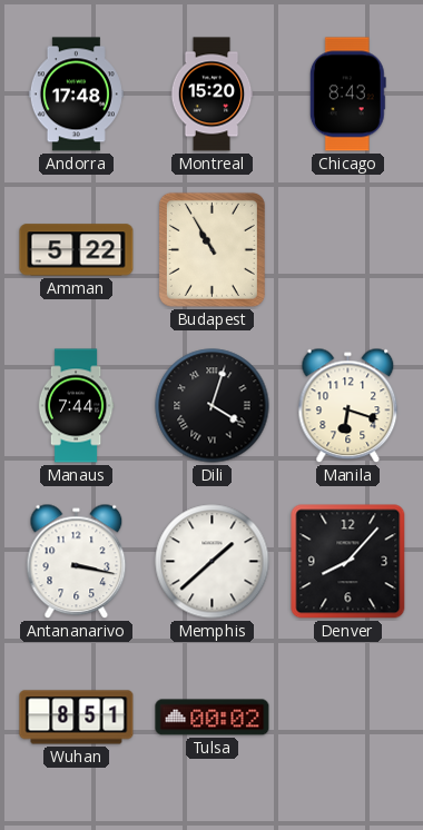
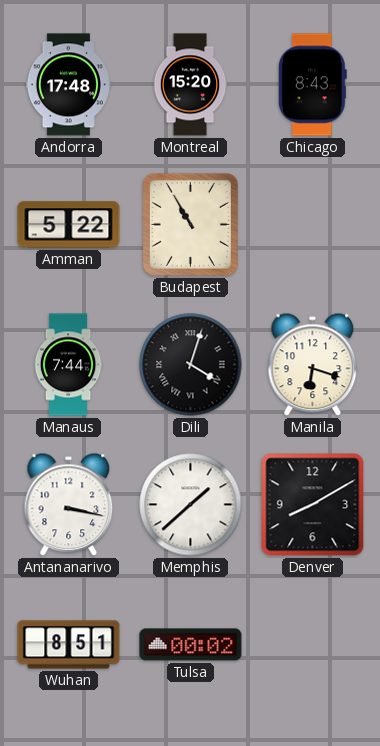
Denver: 8:07 -> 8:10 (313, 505)
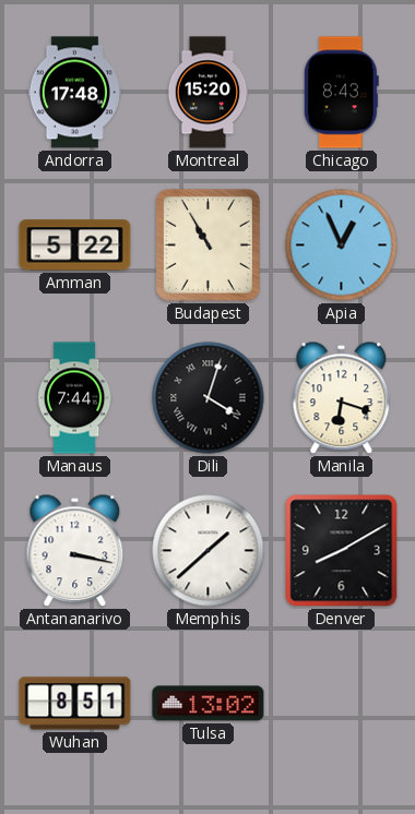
Apia: none -> 12:56 (342, 246)
Tulsa: 00:02 -> 13:02 (209, 704)
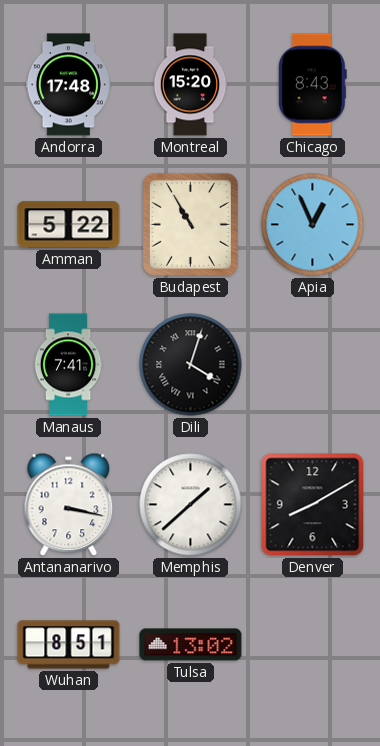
Manaus: 7:44 -> 7:41 (68, 365)
Manila: 6:18 -> none (342, 398)
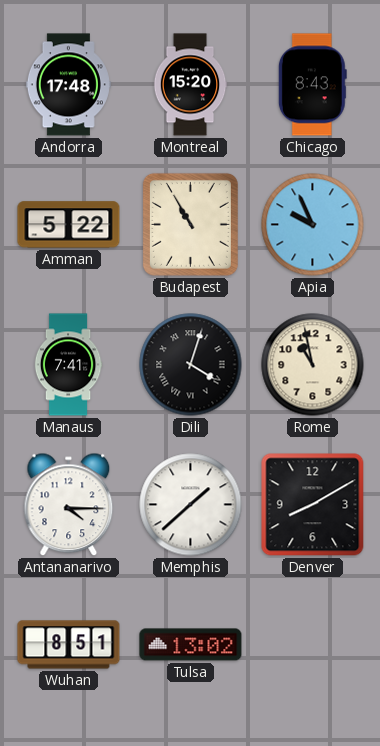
Apia: 12:56 -> 9:56 (313, 225)
Rome: none -> 10:58 (313, 365)
Antananarivo: 3:17 -> 4:15 (69, 505)
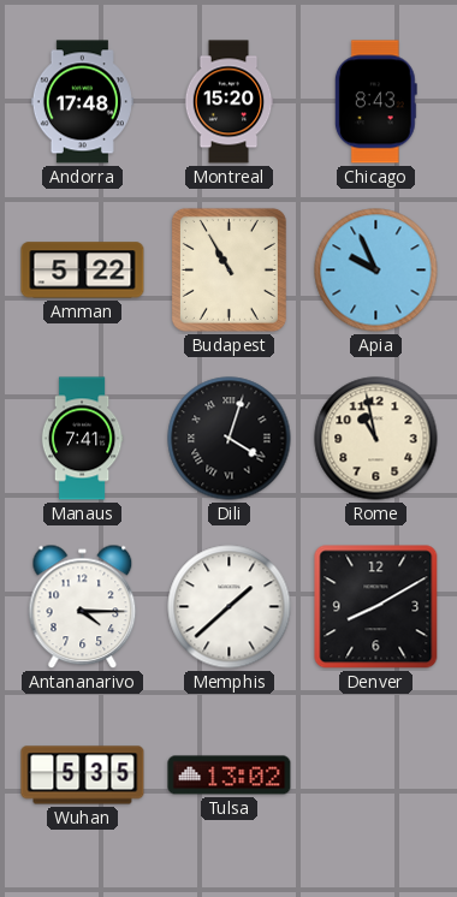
Wuhan: 8:51 -> 5:35 (83, 776)
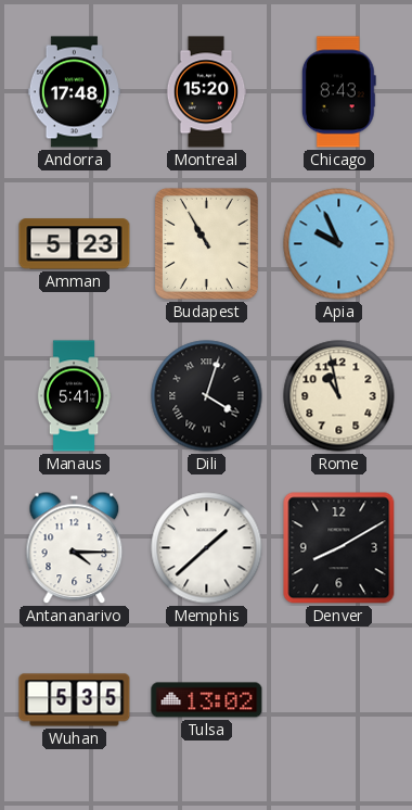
Amman: 5:22 -> 5:23 (75, 244)
Manaus: 7:41 -> 5:41 (74, 396)
